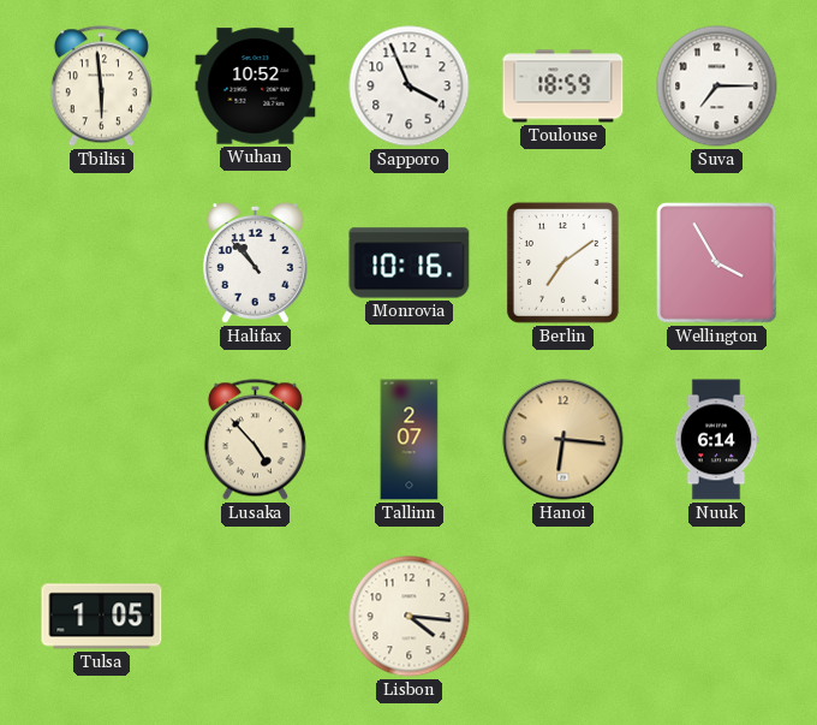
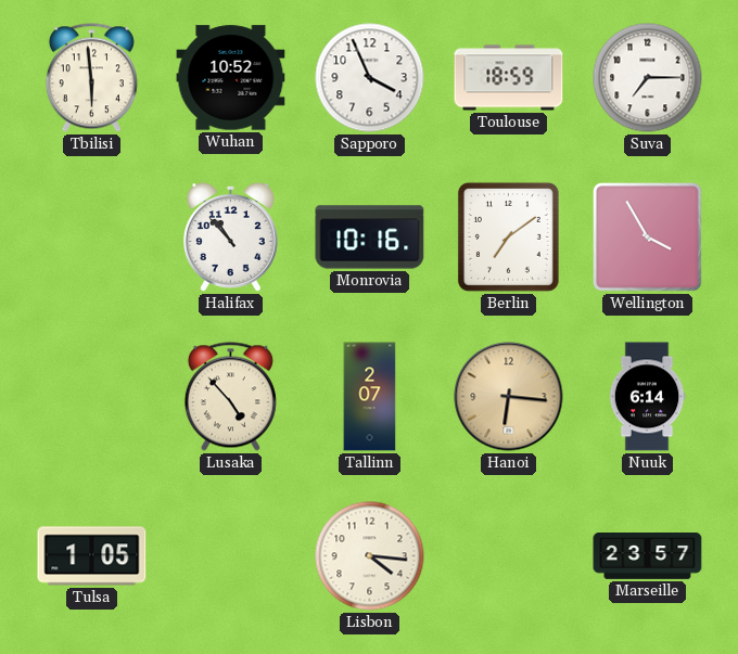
Marseille: none -> 23:57 (648, 556)
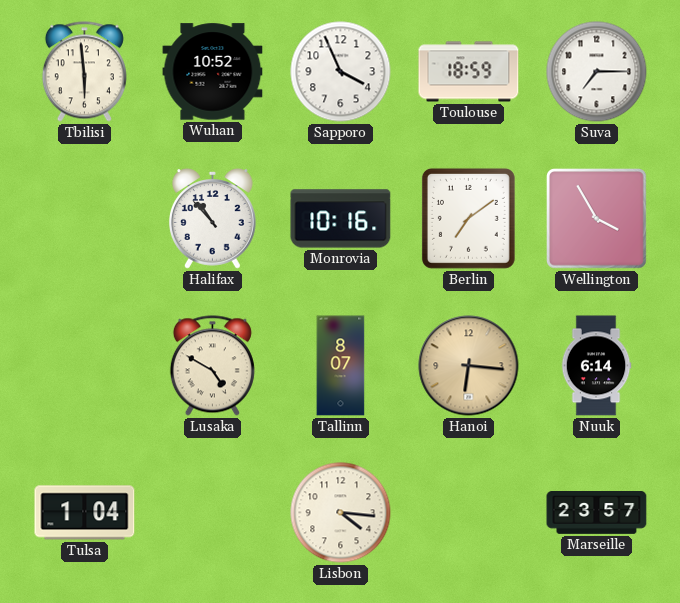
Lusaka: 4:53 -> 4:50 (212, 366)
Tallinn: 2:07 -> 8:07 (341, 366)
Tulsa: 1:05 -> 1:04 (85, 513)
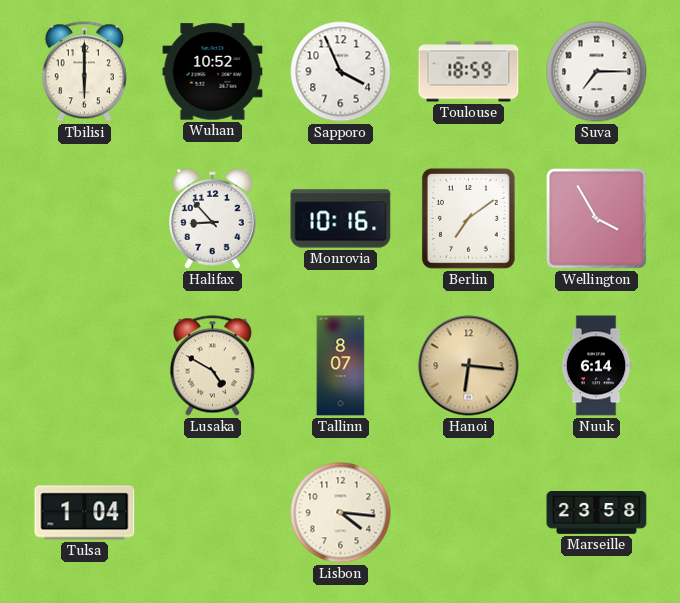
Tbilisi: 5:59 -> 6:00 (84, 72)
Halifax: 10:53 -> 8:53 (212, 219)
Marseille: 23:57 -> 23:58 (597, 513)
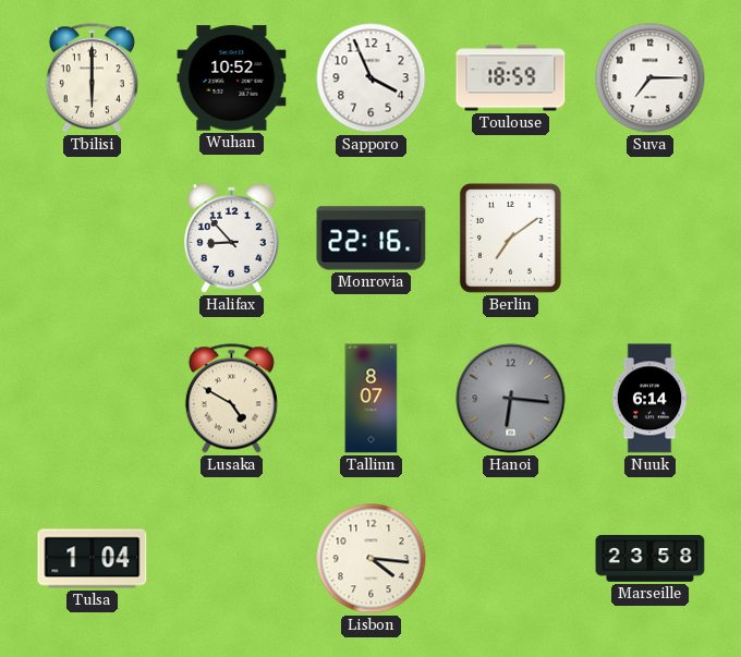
Monrovia: 10:16 -> 22:16 (372, 239)
Wellington: 3:55 -> none (597, 219)
Hanoi dial: champagne -> grey (511, 399)
